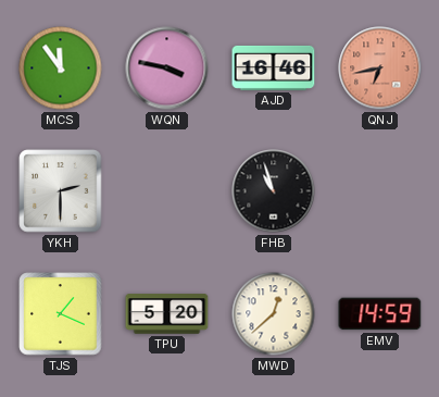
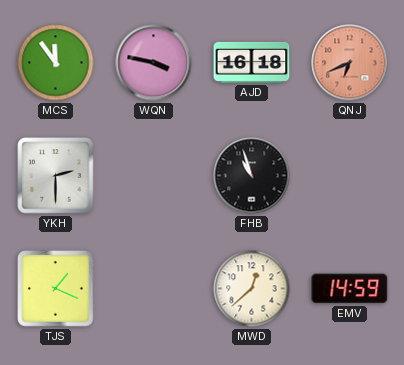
AJD: 16:46 -> 16:18 (252, 62)
QNJ: 6:43 -> 6:41 (350, 63)
TPU: 5:20 -> none (167, 314)
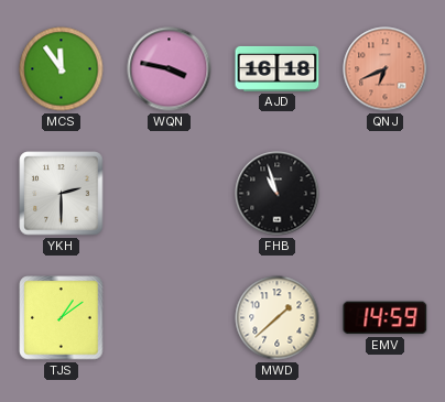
TJS: 1:19 -> 1:09 (62, 318)
MWD: 12:38 -> 1:38 (278, 318)
